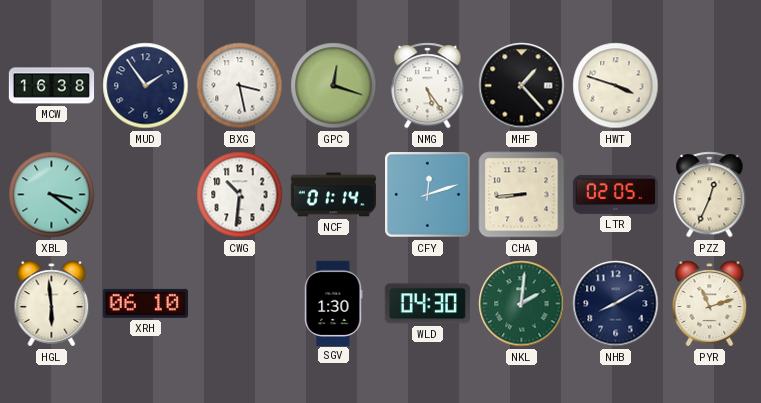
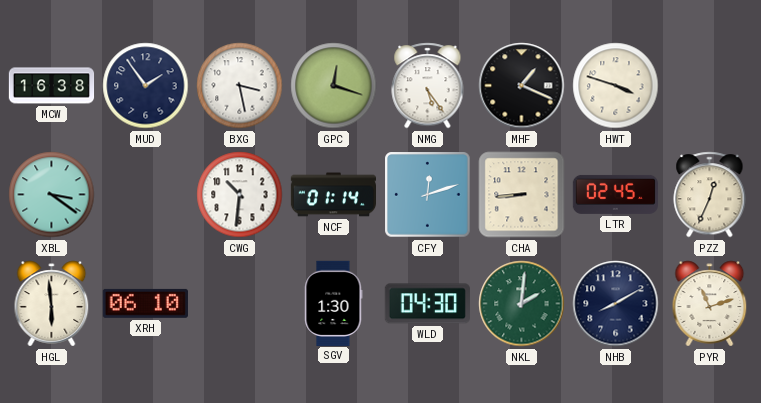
MHF: 1:23 -> 1:19 (522, 86)
LTR: 02:05 -> 02:45 (615, 194)
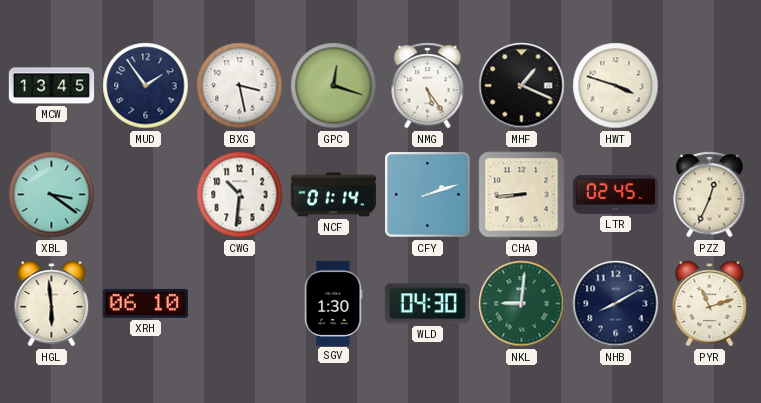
MCW: 16:38 -> 13:45 (52, 86)
CFY: 12:12 -> 2:12 (428, 195)
NKL: 2:01 -> 9:01 (522, 304)
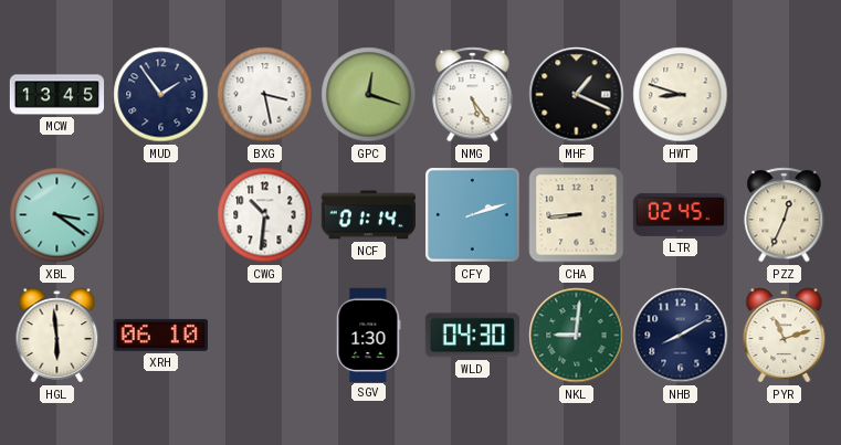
HWT: 3:48 -> 8:48 (681, 95)
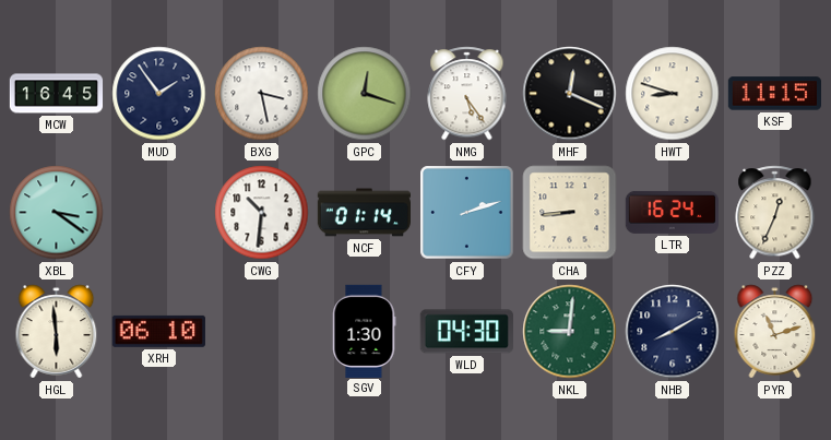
MCW: 13:45 -> 16:45 (57, 94)
MHF: 1:19 -> 12:19 (570, 94)
KSF: none -> 11:15 (774, 94)
LTR: 02:45 -> 16:24 (672, 212)
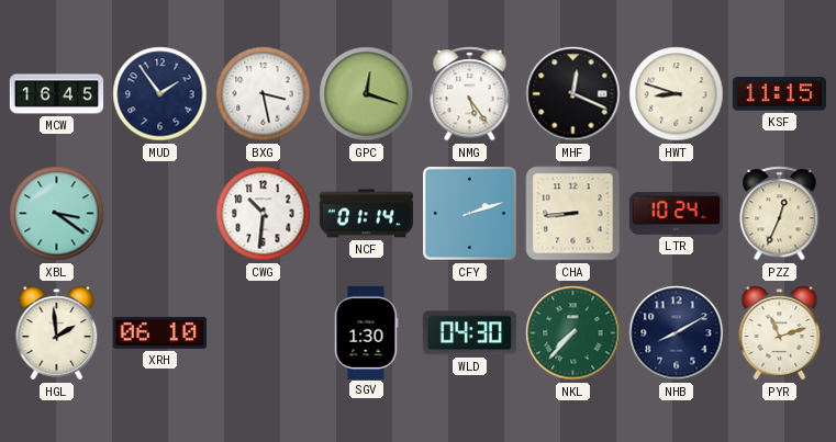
LTR: 16:24 -> 10:24 (676, 213)
HGL: 5:59 -> 1:59 (57, 333)
NKL: 9:01 -> 7:37 (573, 333)
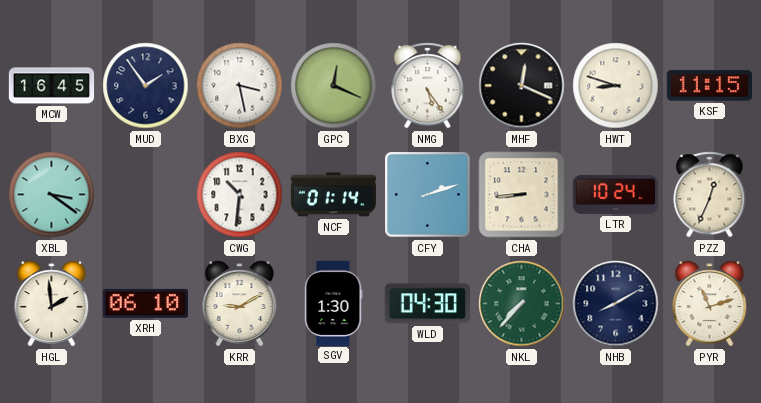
GPC: 12:18 -> 12:19 (334, 86)
KRR: none -> 9:10 (240, 304)
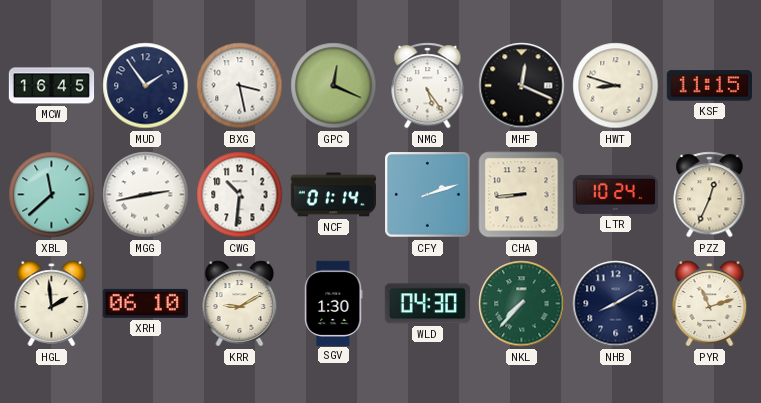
XBL: 3:21 -> 11:38 (52, 195)
MGG: none -> 2:43 (146, 195)
